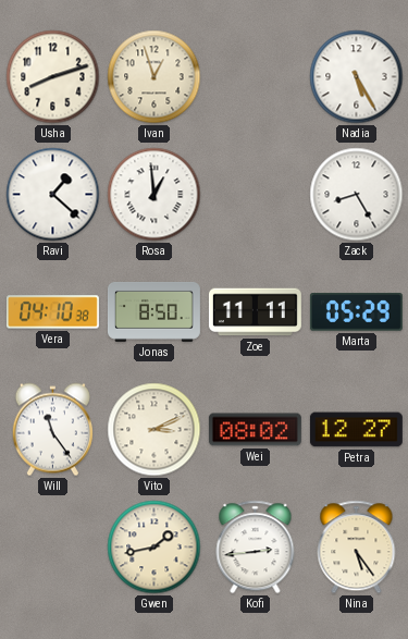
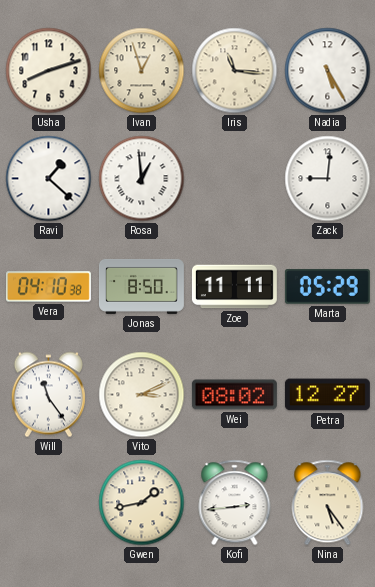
Iris: none -> 11:16 (235, 71)
Zack: 8:25 -> 9:01 (328, 179)
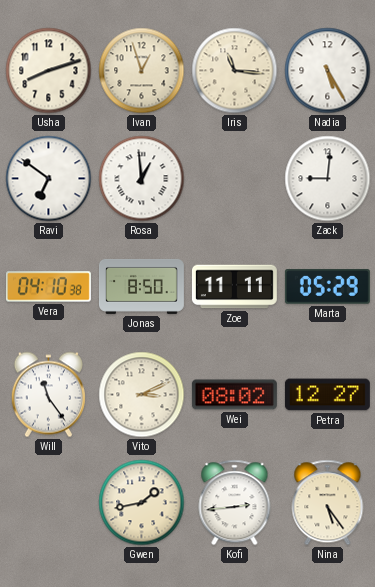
Ravi: 1:22 -> 6:51 (49, 179)
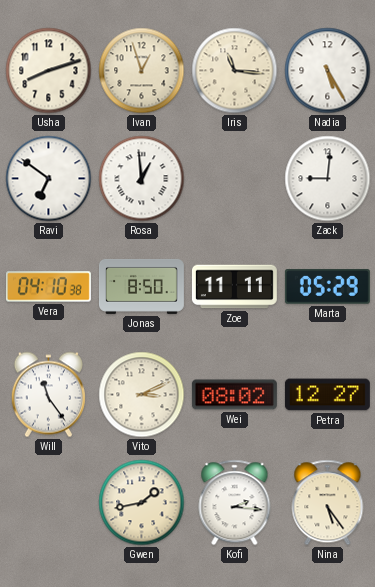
Kofi: 2:44 -> 2:16 (235, 503)
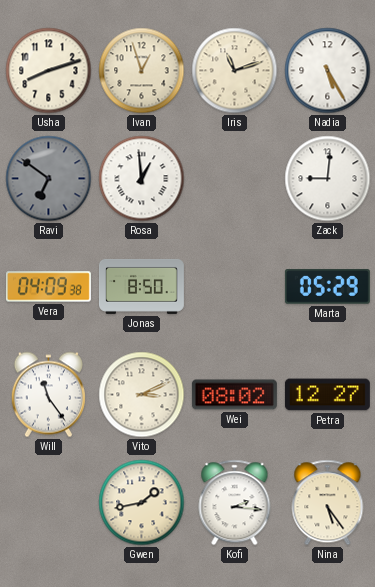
Iris: 11:16 -> 11:12 (235, 71)
Ravi dial: white -> grey (49, 179)
Vera: 04:10 -> 04:09 (48, 287)
Zoe: 11:11 -> none (234, 287)
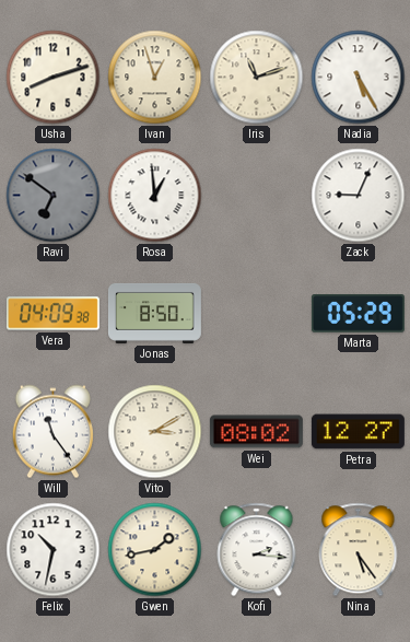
Zack: 9:01 -> 9:04 (359, 196)
Vito: 3:11 -> 3:10 (155, 432)
Felix: none -> 10:32 (54, 550)
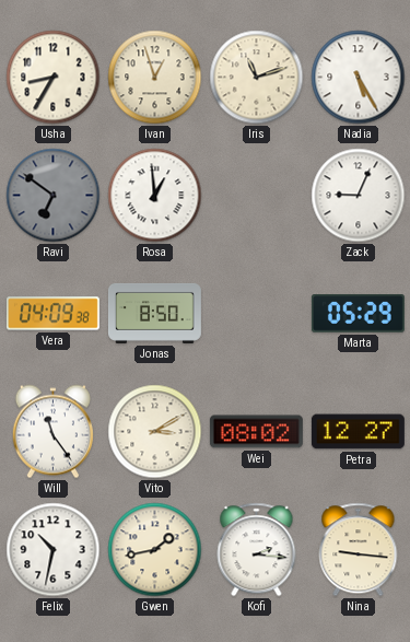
Usha: 8:12 -> 8:35 (54, 78)
Nina: 5:24 -> 9:16 (359, 550)
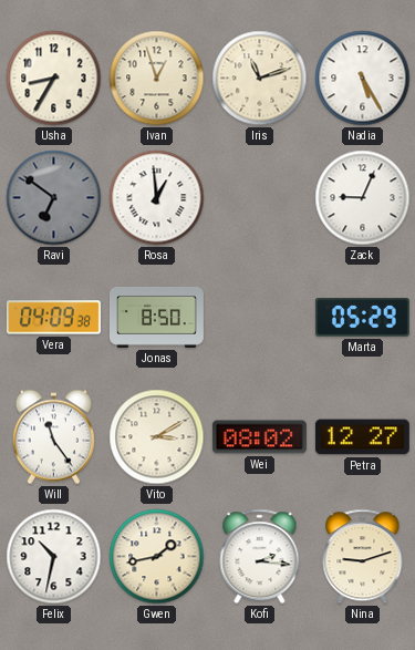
Nina: 9:16 -> 9:12 (363, 557)
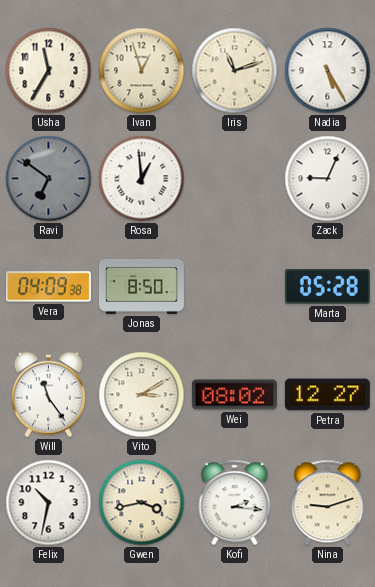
Usha: 8:35 -> 11:35 (49, 71)
Marta: 05:29 -> 05:28 (327, 287)
Gwen: 1:43 -> 3:43 (142, 503)
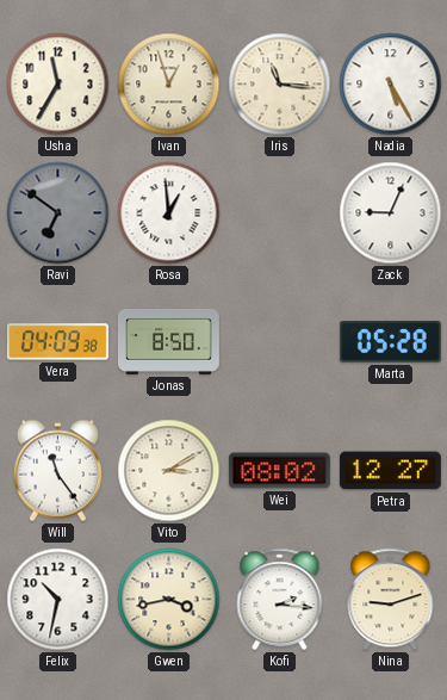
Iris: 11:12 -> 11:16 (280, 85)
